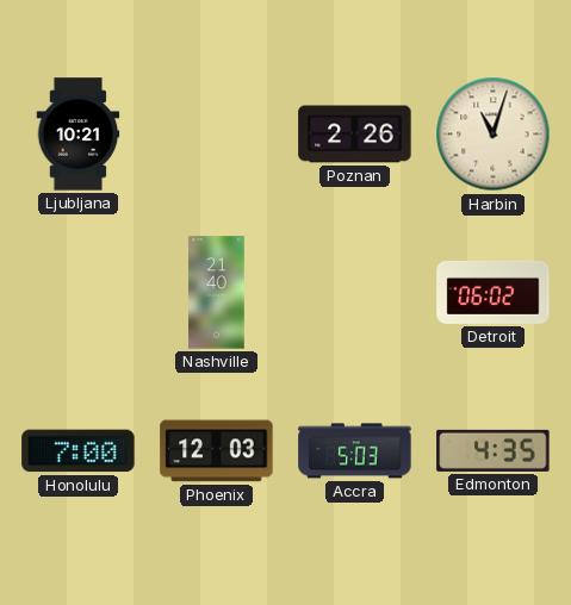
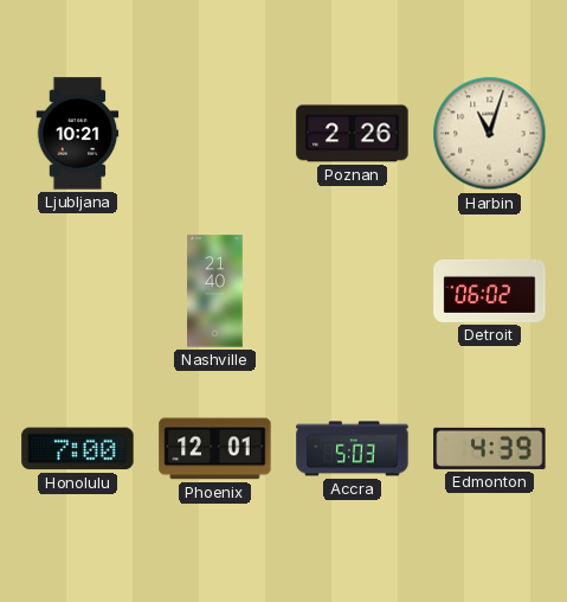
Phoenix: 12:03 -> 12:01 (215, 449)
Edmonton: 4:35 -> 4:39 (490, 448)
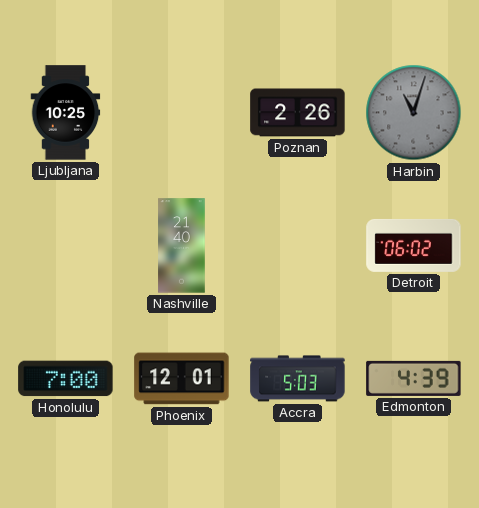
Ljubljana: 10:21 -> 10:25 (66, 113)
Harbin dial: cream -> grey (414, 113)
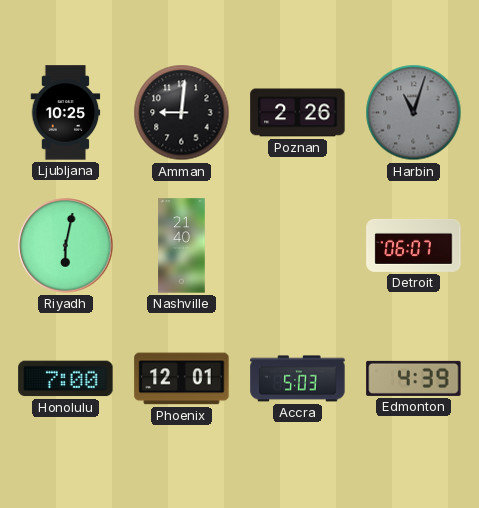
Amman: none -> 9:01 (182, 113)
Riyadh: none -> 6:02 (66, 246)
Detroit: 06:02 -> 06:07 (414, 245)
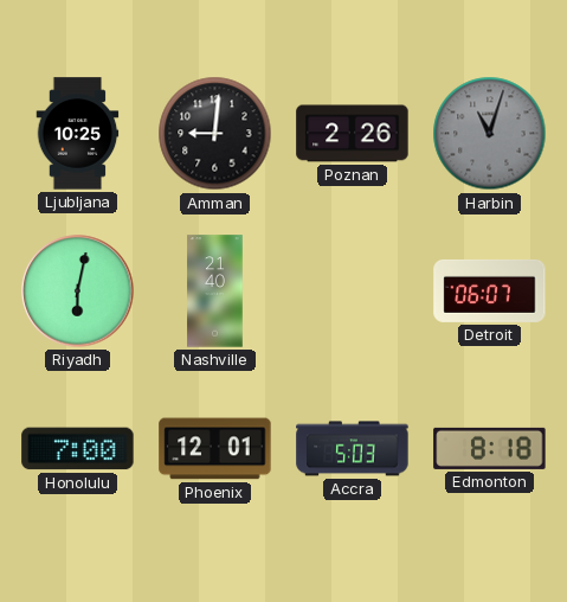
Edmonton: 4:39 -> 8:18 (490, 448)
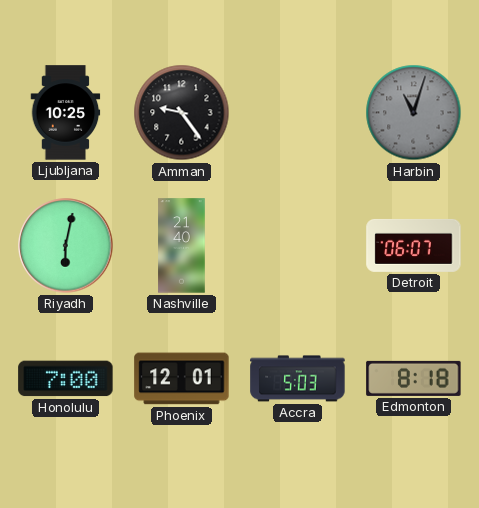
Amman: 9:01 -> 9:24 (182, 113)
Poznan: 2:26 -> none (353, 134)
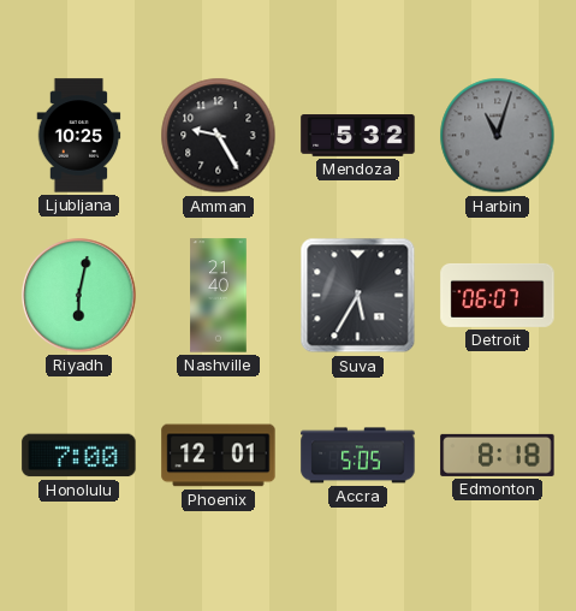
Amman: 9:24 -> 9:25 (219, 136)
Mendoza: none -> 5:32 (358, 136)
Suva: none -> 5:35 (358, 296)
Accra: 5:03 -> 5:05 (358, 456)
